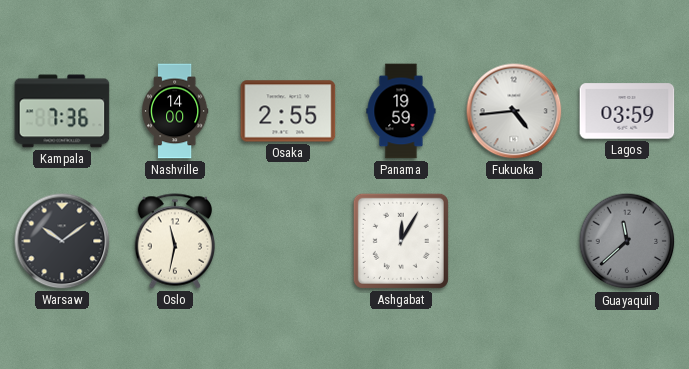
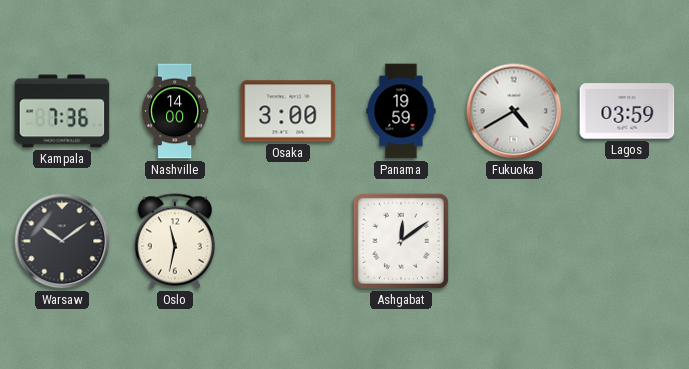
Osaka: 2:55 -> 3:00 (288, 111)
Fukuoka: 4:44 -> 4:40 (514, 111)
Ashgabat: 12:05 -> 12:09 (401, 241)
Guayaquil: 11:38 -> none (627, 241)
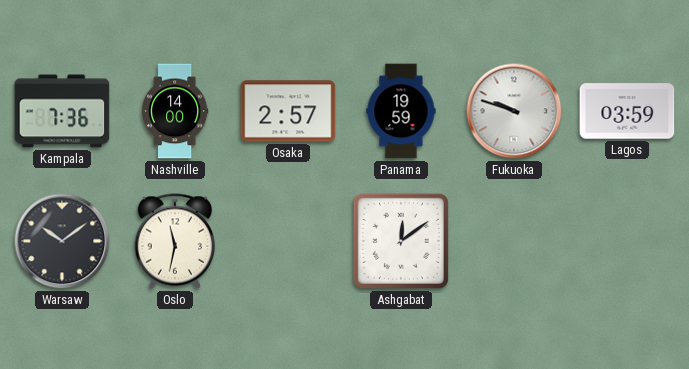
Osaka: 3:00 -> 2:57 (288, 111)
Fukuoka: 4:40 -> 9:48 (514, 111)
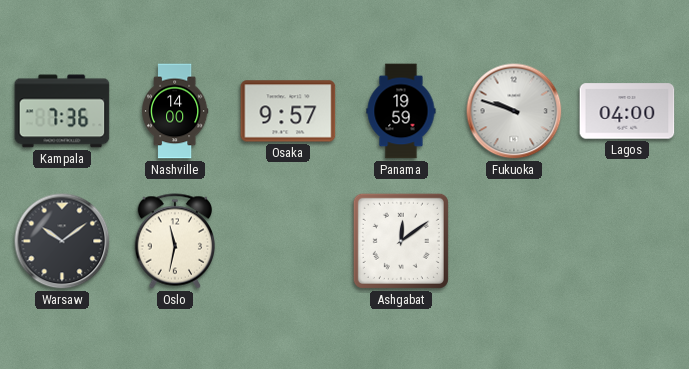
Osaka: 2:57 -> 9:57 (288, 111)
Lagos: 03:59 -> 04:00 (627, 111)
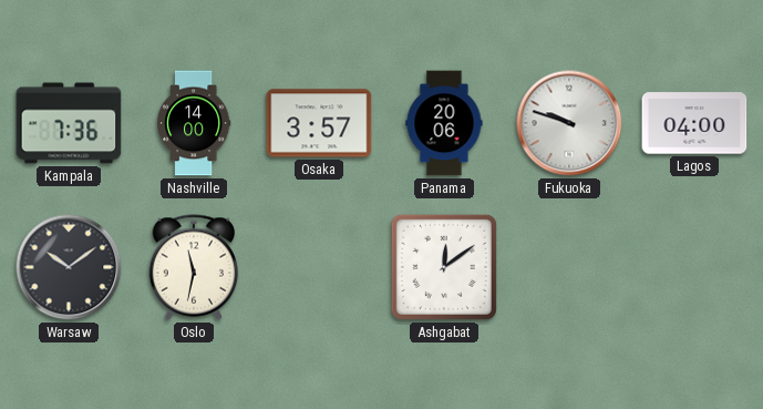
Osaka: 9:57 -> 3:57 (319, 123)
Panama: 19:59 -> 20:06 (444, 123)
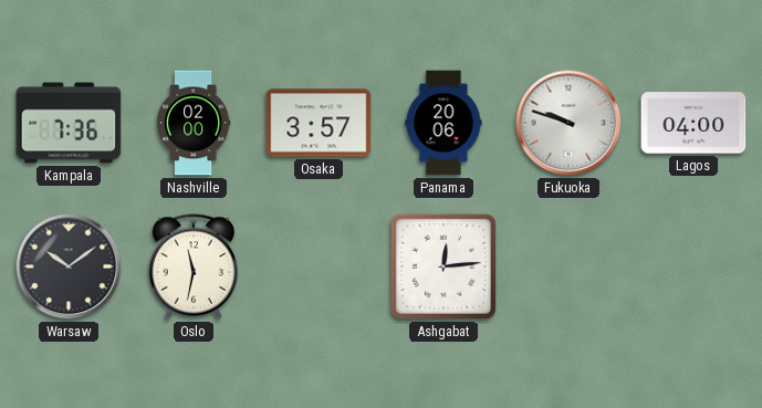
Nashville: 14:00 -> 02:00 (194, 123)
Ashgabat: 12:09 -> 12:14 (443, 266)
